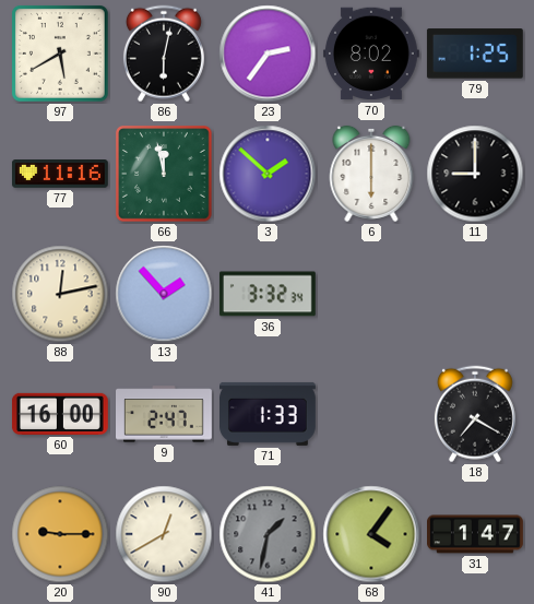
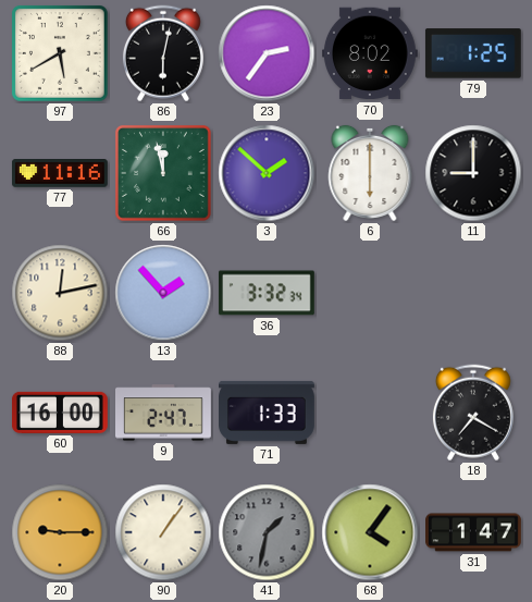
90: 12:40 -> 1:06 (163, 532)
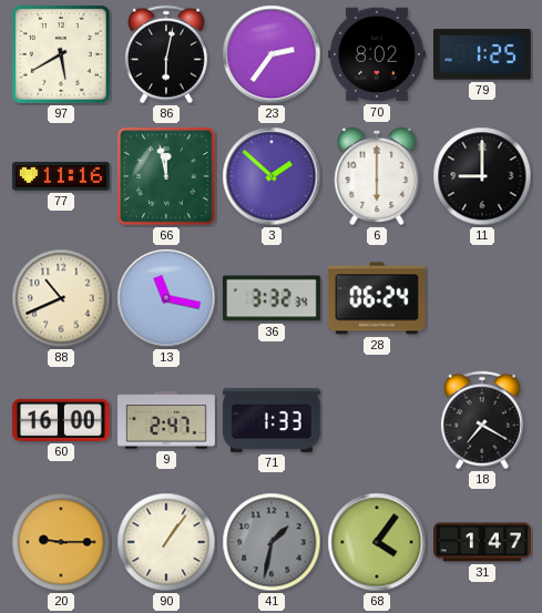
88: 12:13 -> 10:41 (61, 298)
13: 1:53 -> 11:17 (166, 298)
28: none -> 06:24 (377, 298)
